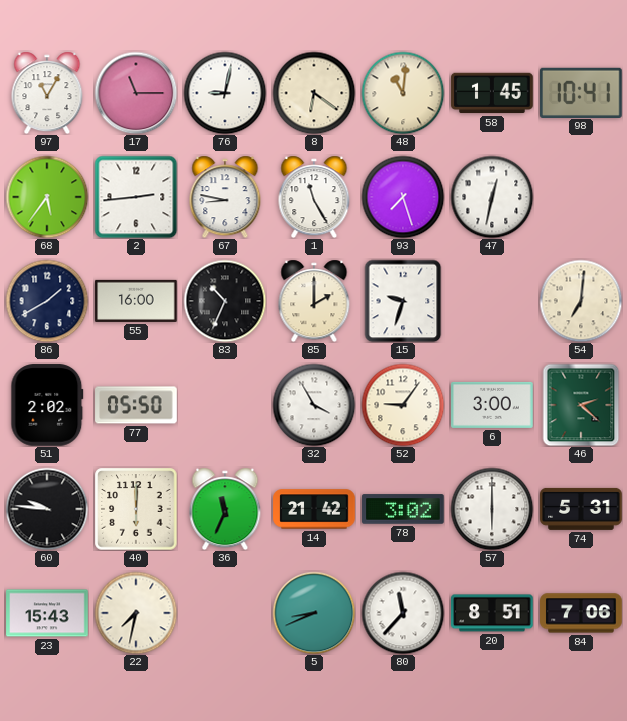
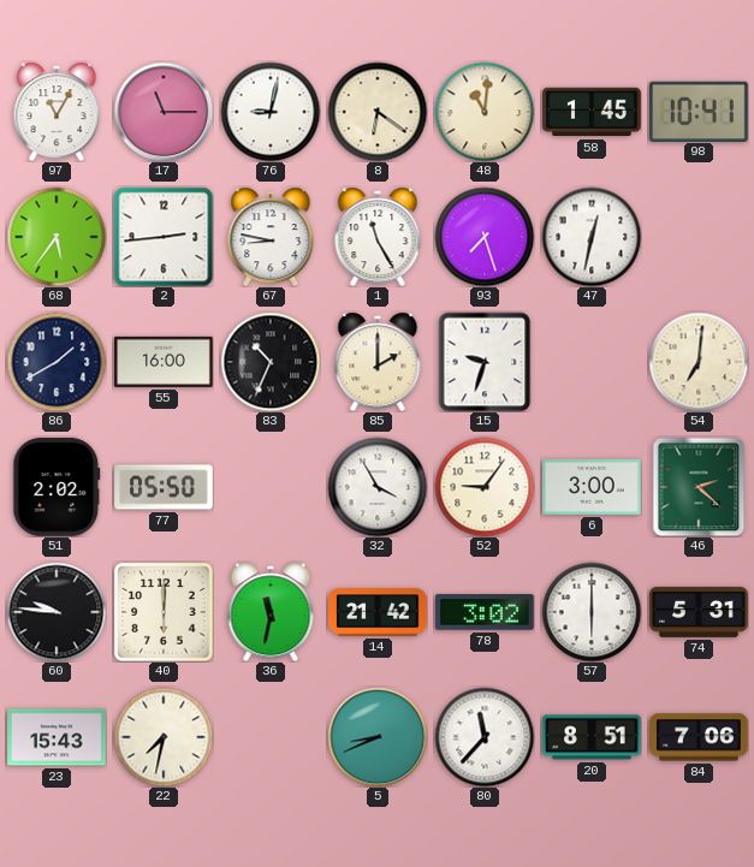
36: 11:34 -> 11:32 (271, 612)
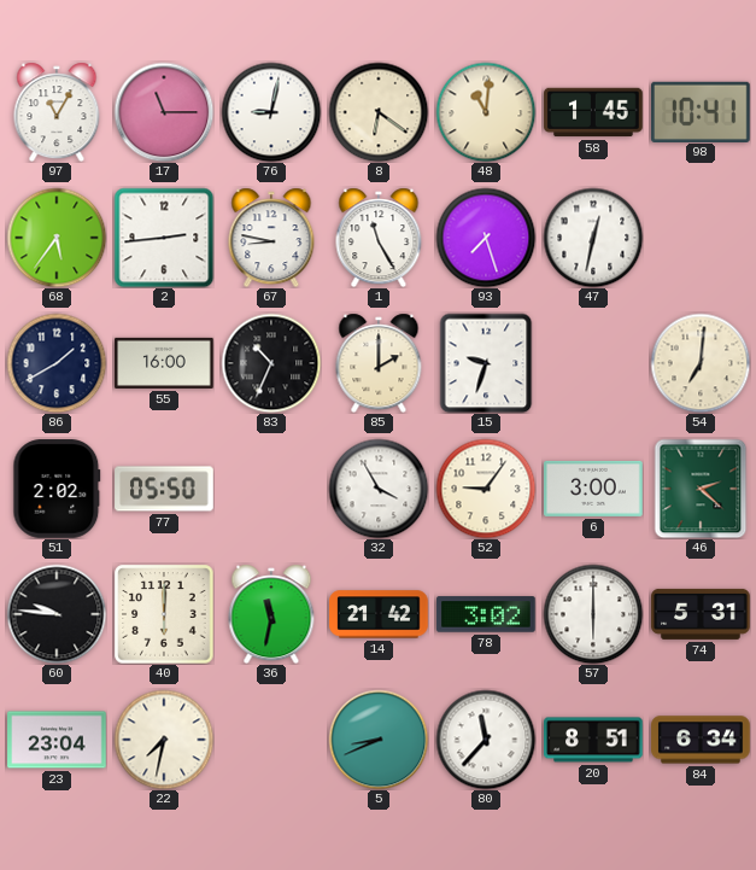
23: 15:43 -> 23:04 (57, 740)
84: 7:06 -> 6:34 (701, 740)
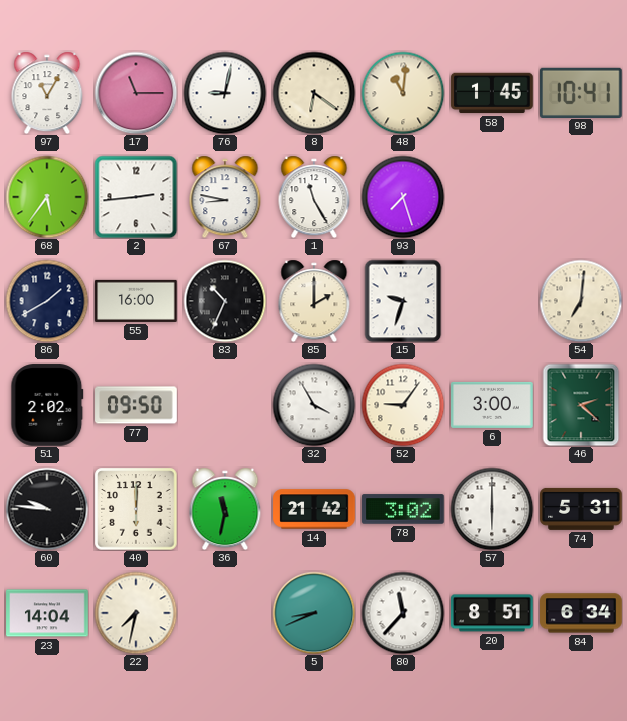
47: 12:32 -> none (593, 238)
77: 05:50 -> 09:50 (136, 405)
23: 23:04 -> 14:04 (47, 613)
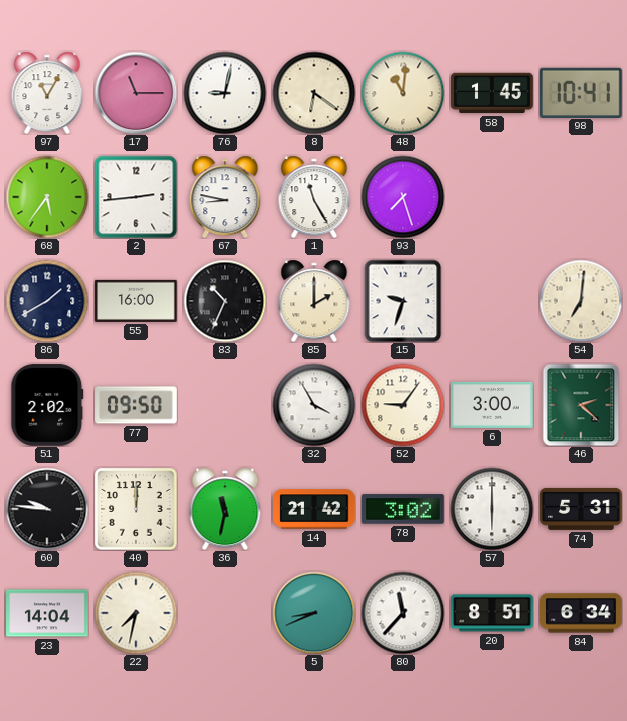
40: 6:00 -> 12:00 (136, 509)
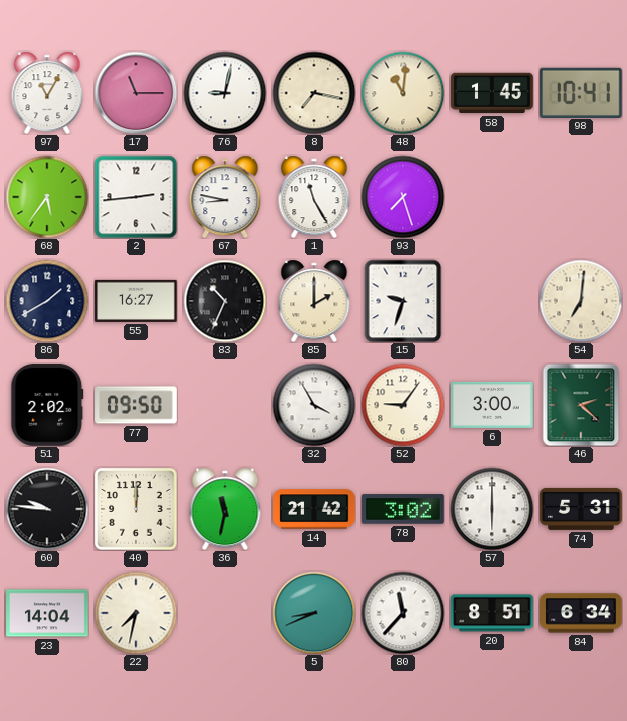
8: 6:21 -> 7:17 (314, 93)
55: 16:00 -> 16:27 (136, 301)
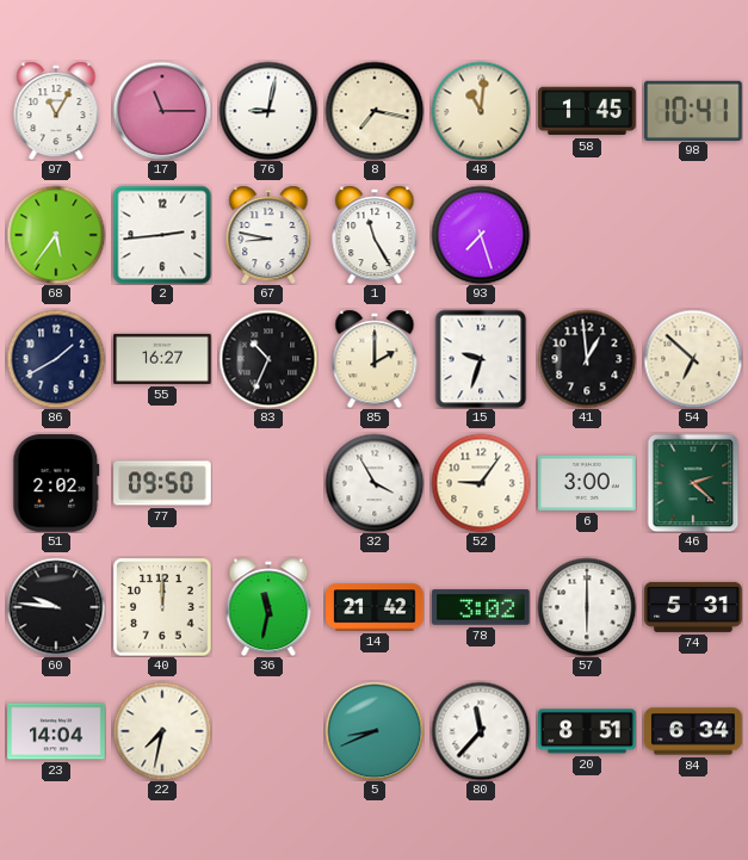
41: none -> 12:59 (587, 359)
54: 7:01 -> 6:52 (693, 359)
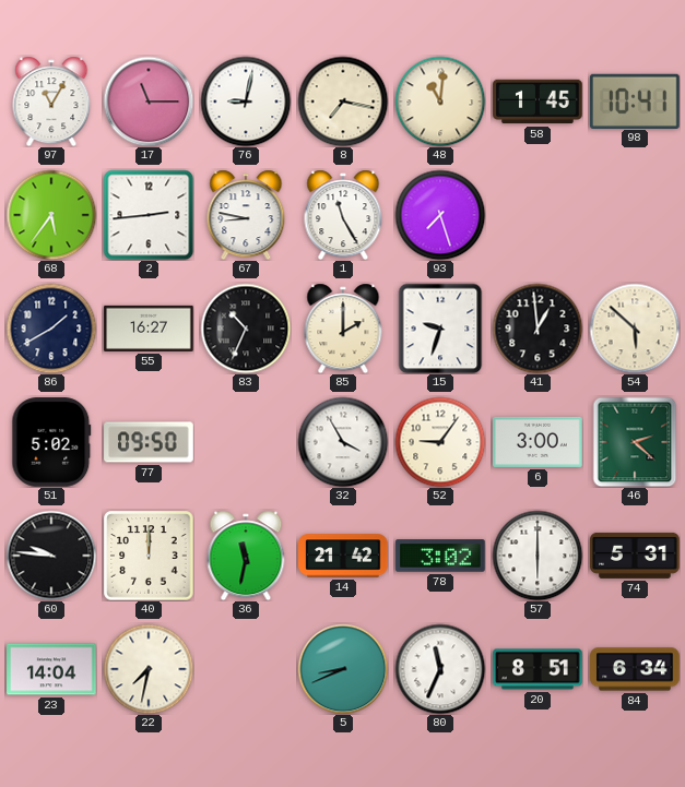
54: 6:52 -> 5:52 (635, 329)
51: 2:02 -> 5:02 (51, 442)
80: 11:37 -> 11:34 (440, 669)
